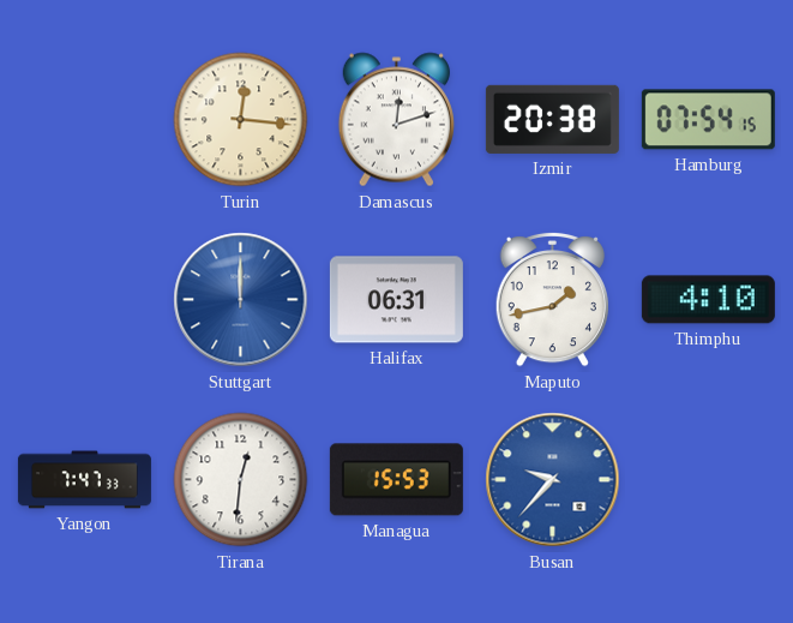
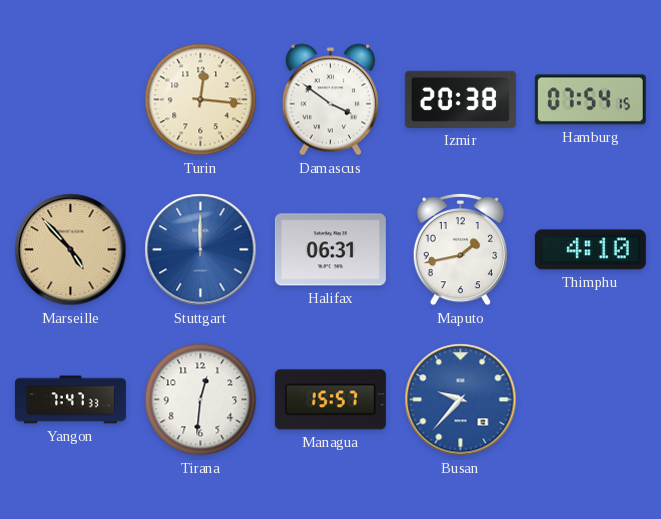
Damascus: 12:12 -> 3:51 (330, 100)
Marseille: none -> 4:53 (71, 250)
Managua: 15:53 -> 15:57 (330, 400)
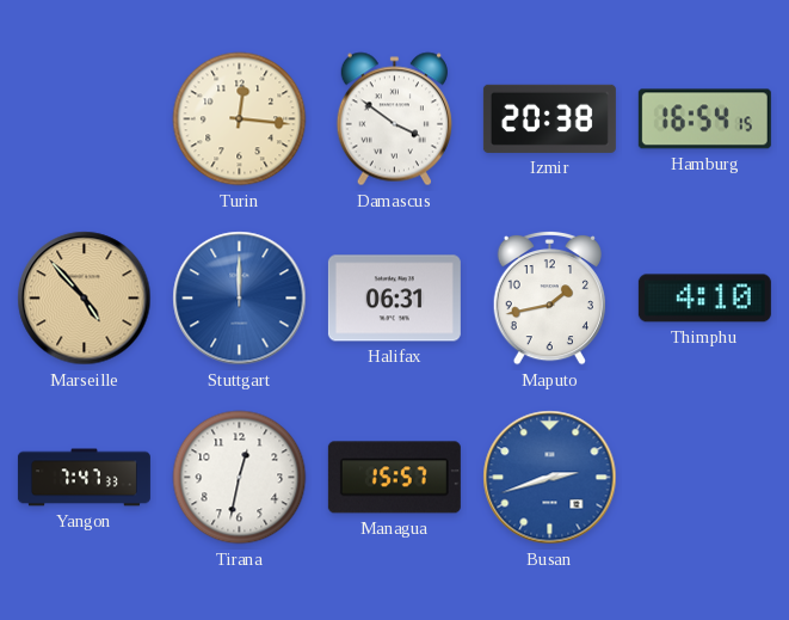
Hamburg: 07:54 -> 16:54 (704, 119)
Tirana: 12:31 -> 12:32 (240, 478)
Busan: 9:37 -> 2:42 (550, 478)
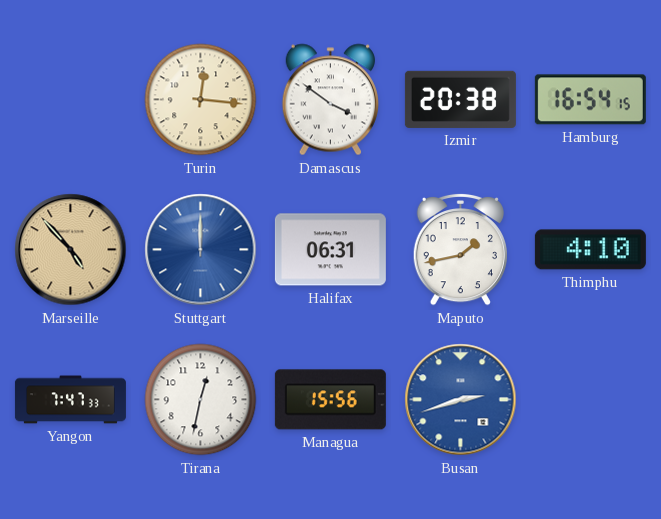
Managua: 15:57 -> 15:56 (330, 400)
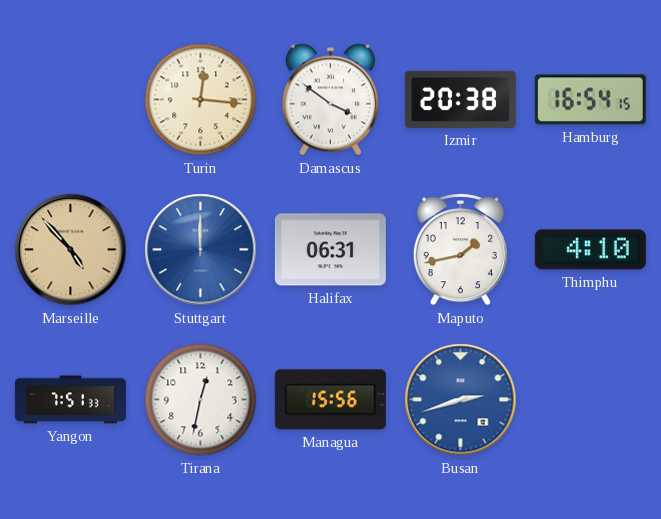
Yangon: 7:47 -> 7:51 (70, 400)
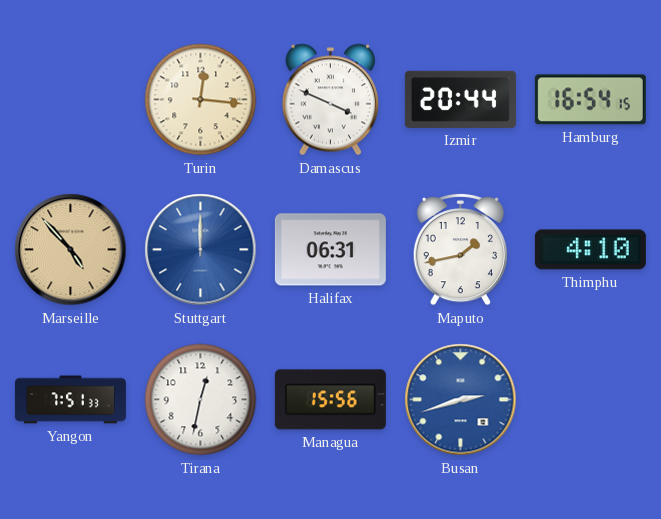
Damascus: 3:51 -> 3:49 (330, 100)
Izmir: 20:38 -> 20:44 (460, 99)
